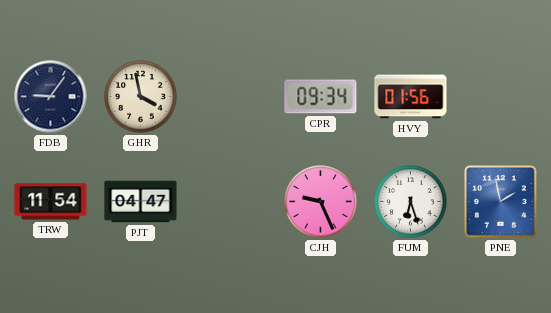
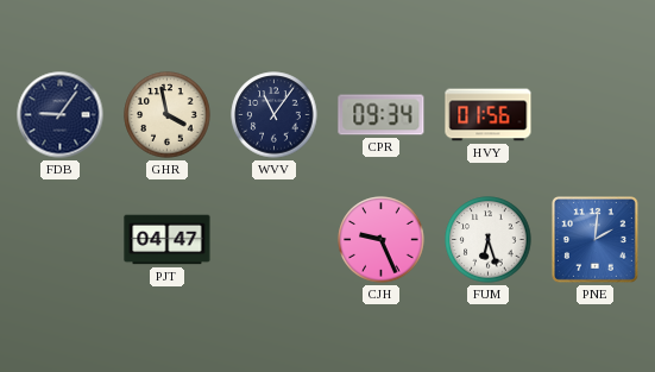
WVV: none -> 11:06 (275, 115)
TRW: 11:54 -> none (51, 202)
PNE: 1:58 -> 2:01 (596, 240)
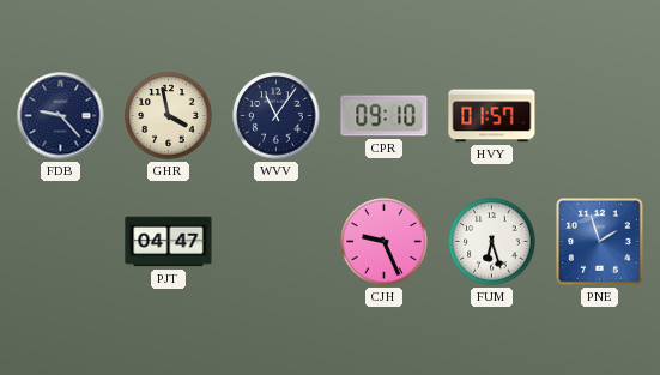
FDB: 9:06 -> 9:23 (61, 116)
CPR: 09:34 -> 09:10 (385, 116)
HVY: 01:56 -> 01:57 (492, 116)
PNE: 2:01 -> 1:57 (600, 242)
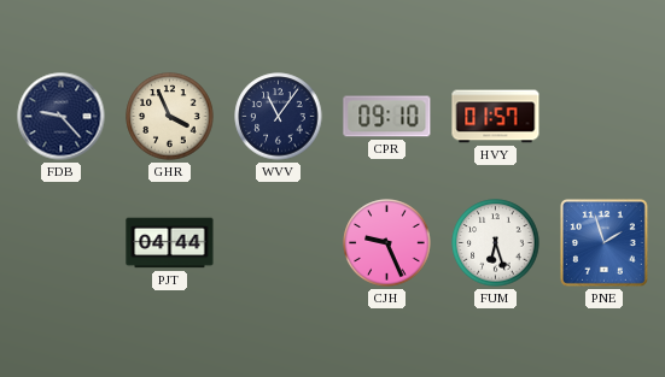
GHR: 3:58 -> 3:56 (170, 117)
PJT: 04:47 -> 04:44 (170, 243)
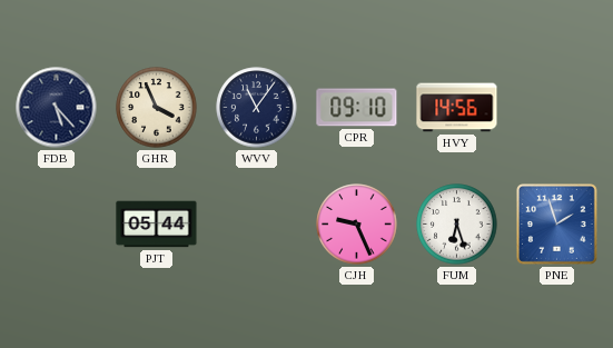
FDB: 9:23 -> 5:23 (57, 108)
HVY: 01:57 -> 14:56 (457, 108)
PJT: 04:44 -> 05:44 (157, 225)
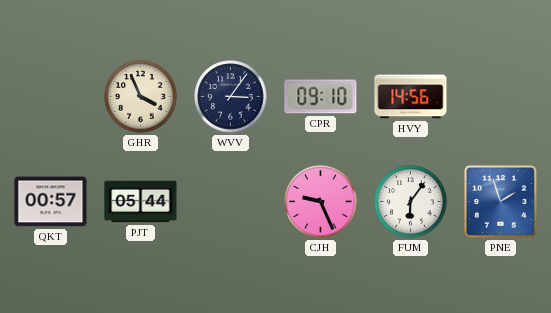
FDB: 5:23 -> none (57, 108)
WVV: 11:06 -> 3:06 (231, 97)
QKT: none -> 00:57 (51, 202)
FUM: 6:27 -> 6:06 (411, 202)
